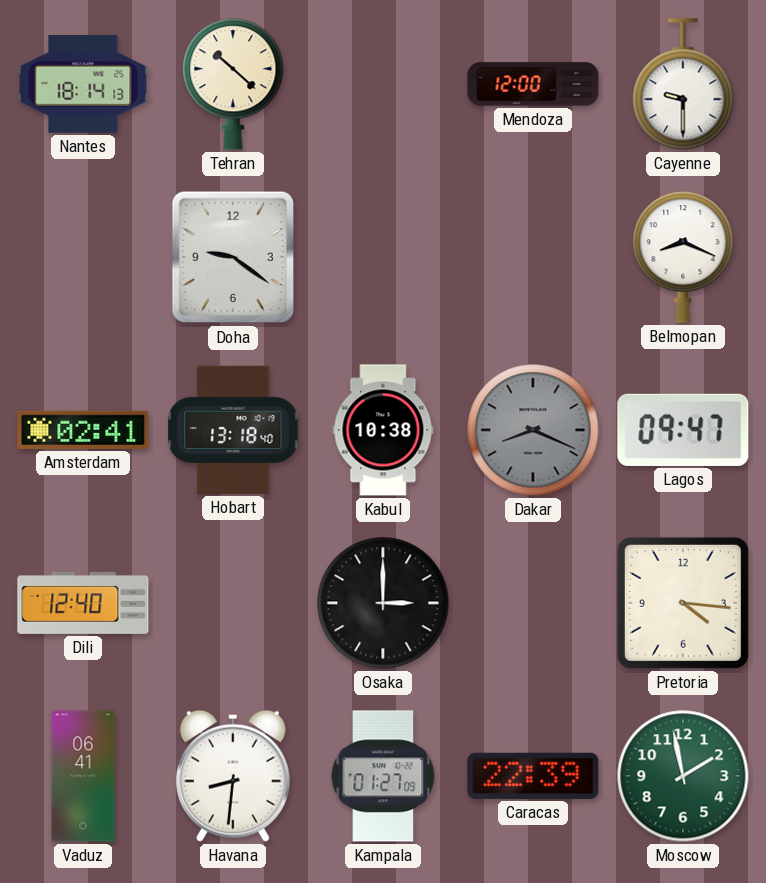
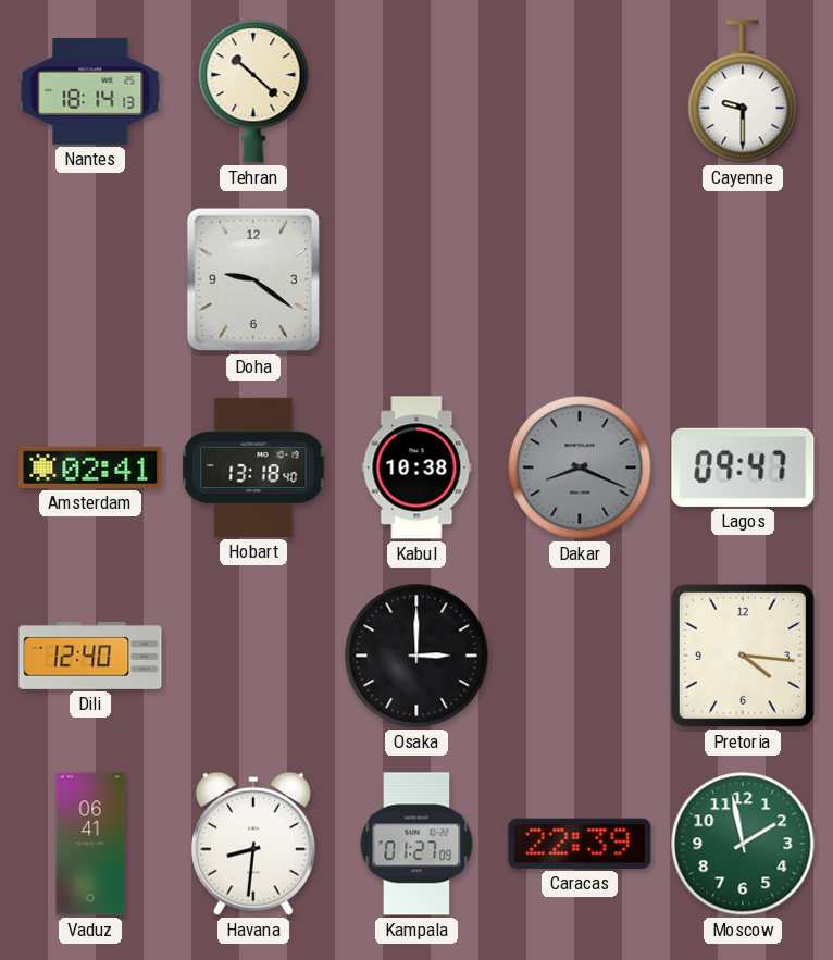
Mendoza: 12:00 -> none (533, 84)
Belmopan: 8:19 -> none (683, 257)
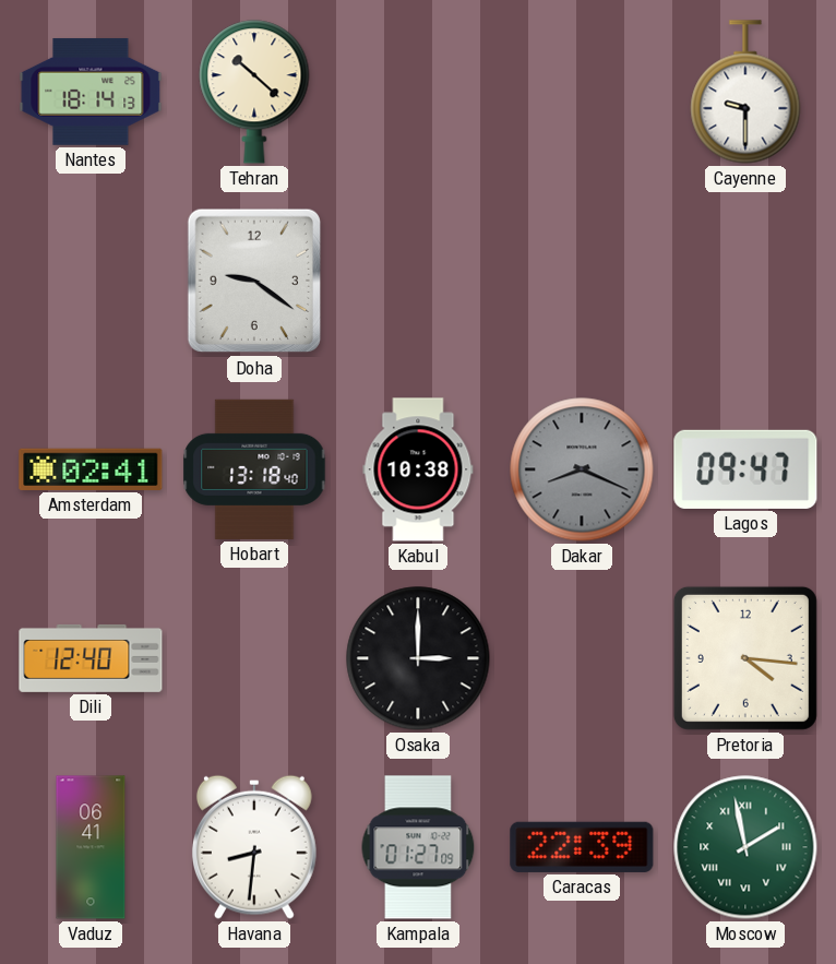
Moscow numerals: Arabic -> Roman (745, 847)
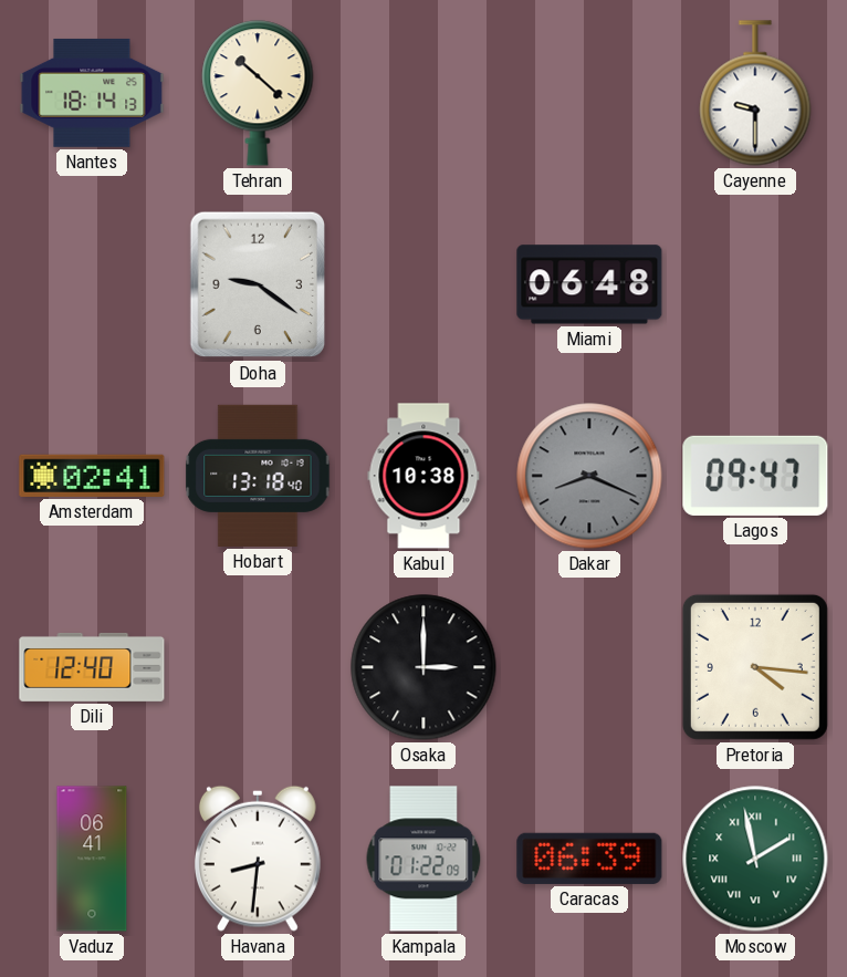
Miami: none -> 06:48 (589, 284)
Kampala: 01:27 -> 01:22 (423, 859)
Caracas: 22:39 -> 06:39 (589, 859)
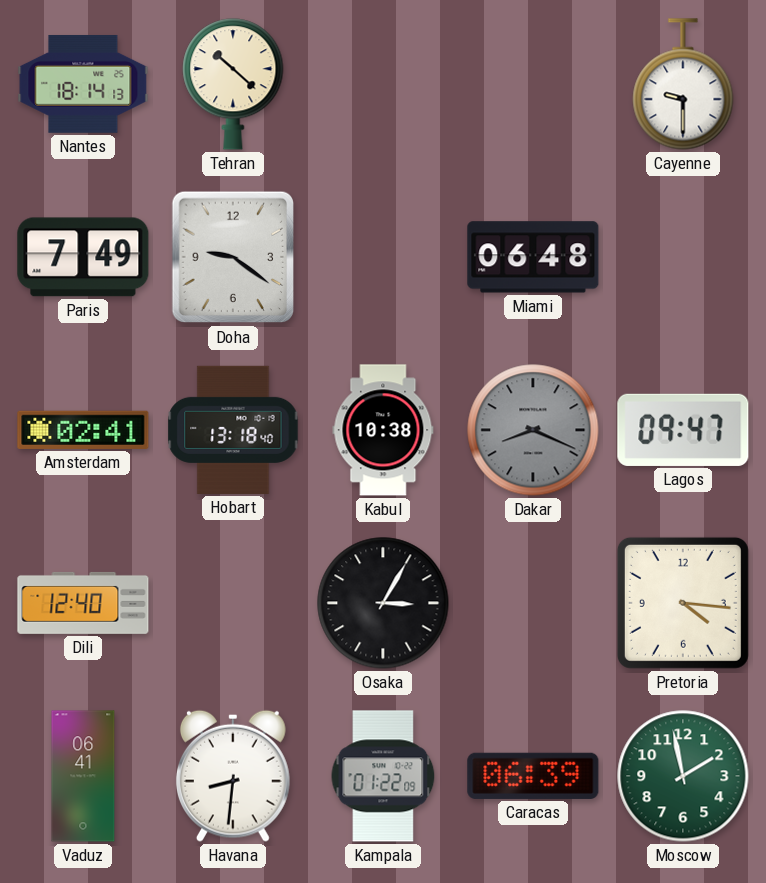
Paris: none -> 7:49 (83, 257)
Osaka: 3:00 -> 3:05 (383, 603)
Moscow numerals: Roman -> Arabic (683, 776)
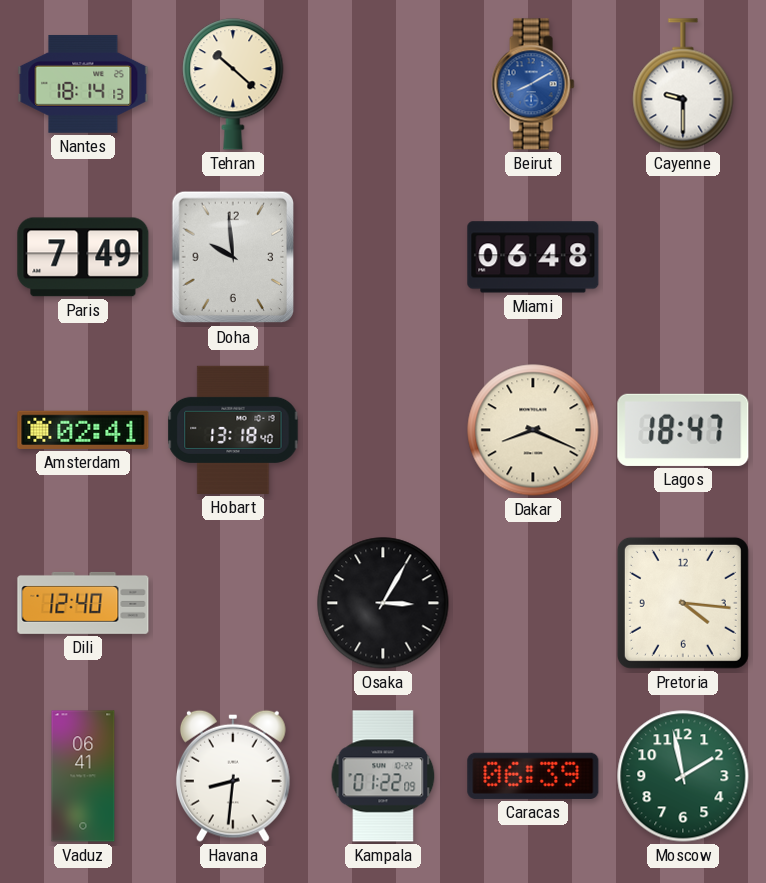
Beirut: none -> 8:10 (533, 84)
Doha: 9:21 -> 9:59 (233, 257)
Kabul: 10:38 -> none (383, 430)
Dakar dial: grey -> cream (533, 430)
Lagos: 09:47 -> 18:47 (683, 430)
